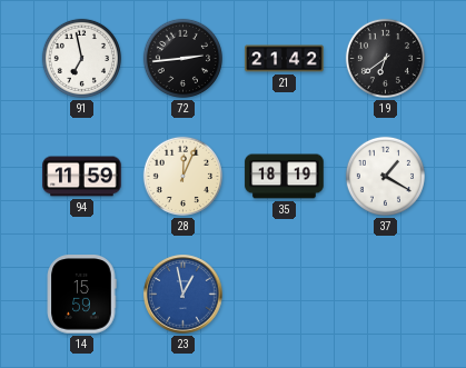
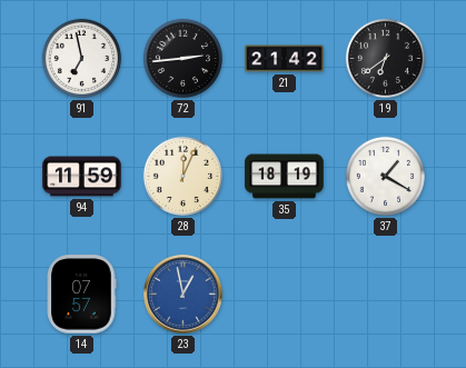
14: 15:59 -> 07:57 (81, 295)
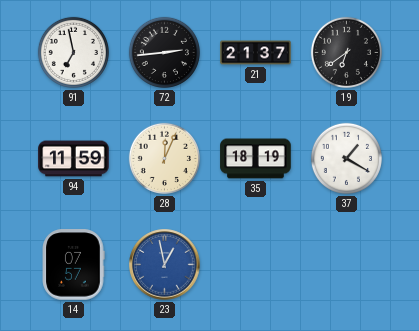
21: 21:42 -> 21:37 (256, 53)
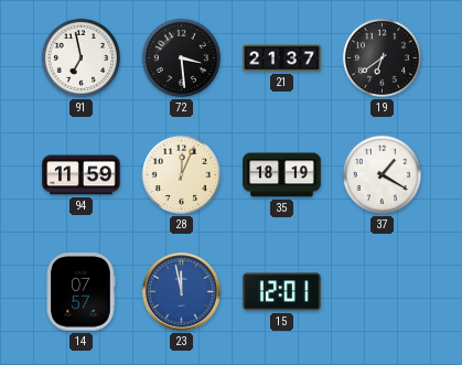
72: 2:44 -> 3:29 (181, 57)
23: 12:58 -> 11:58 (182, 292)
15: none -> 12:01 (282, 292)
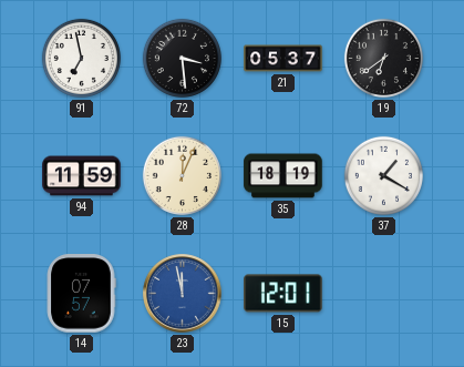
21: 21:37 -> 05:37 (283, 59)
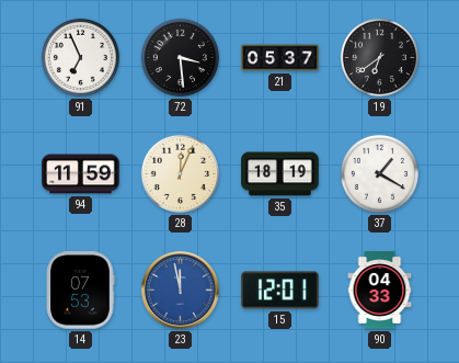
91: 6:58 -> 6:56 (80, 57)
14: 07:57 -> 07:53 (80, 291)
90: none -> 04:33 (380, 291)
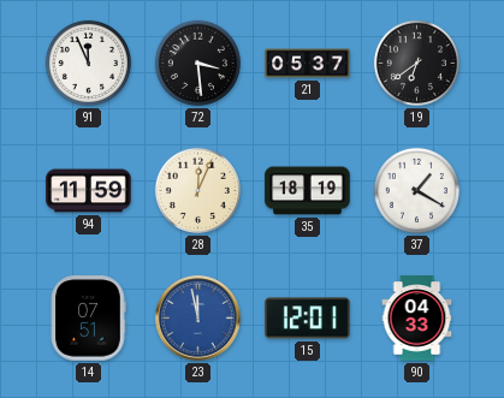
91: 6:56 -> 11:56 (88, 63)
14: 07:53 -> 07:51 (88, 319)
